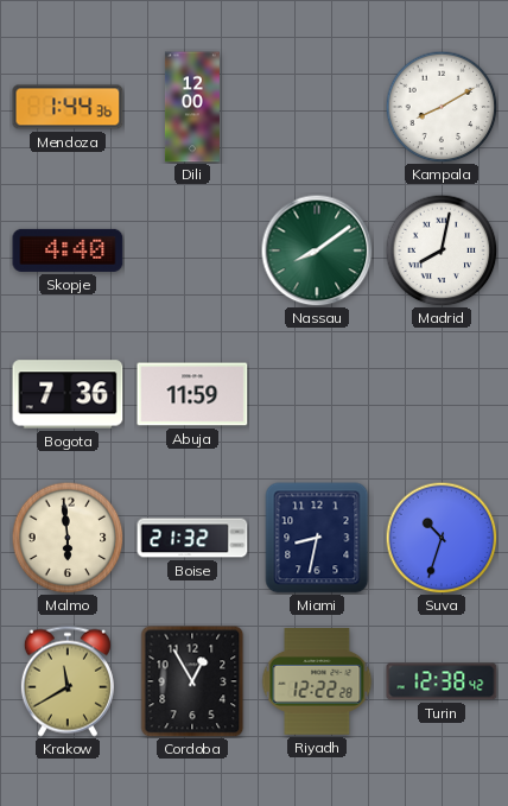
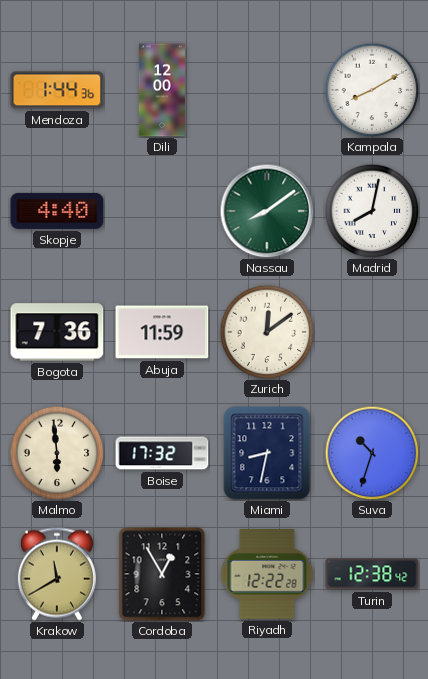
Zurich: none -> 12:09 (267, 332)
Boise: 21:32 -> 17:32 (162, 453)
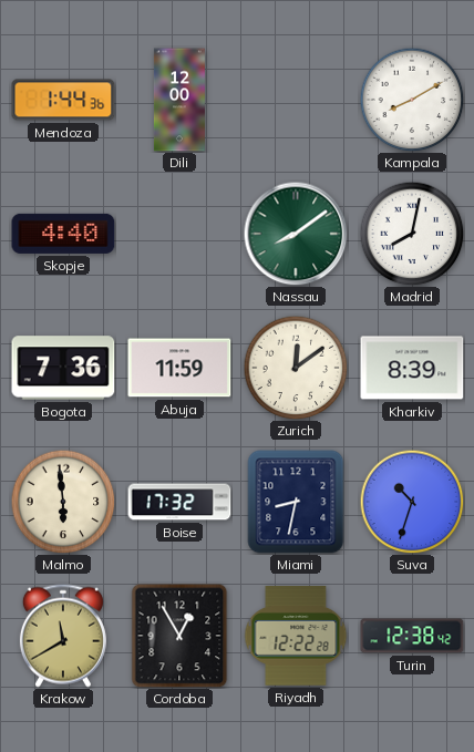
Kharkiv: none -> 8:39 (412, 368)
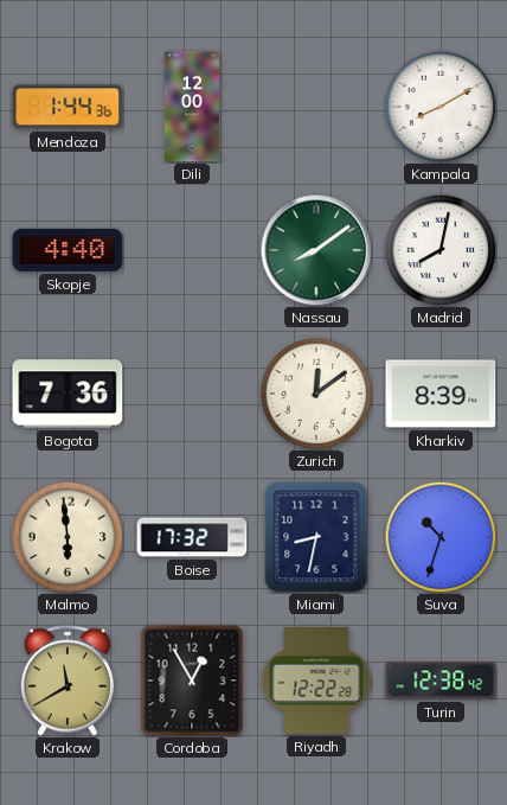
Abuja: 11:59 -> none (179, 368)
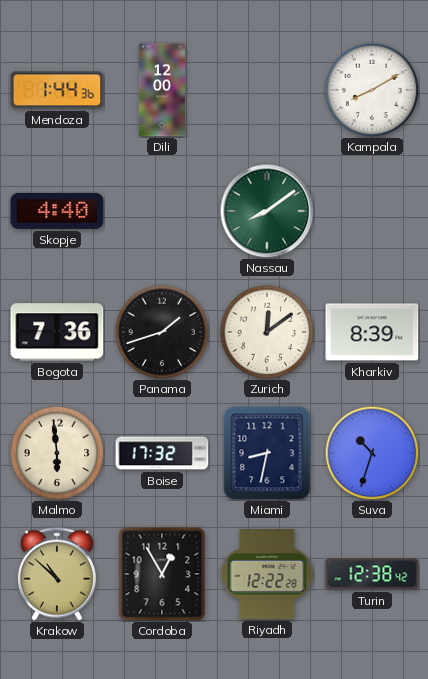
Madrid: 8:02 -> none (441, 250)
Panama: none -> 1:42 (162, 332)
Krakow: 11:40 -> 10:52 (57, 574)
